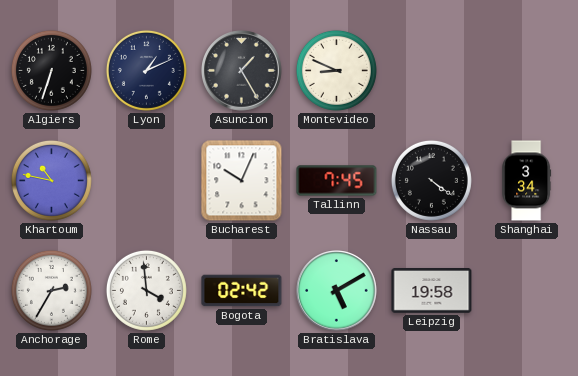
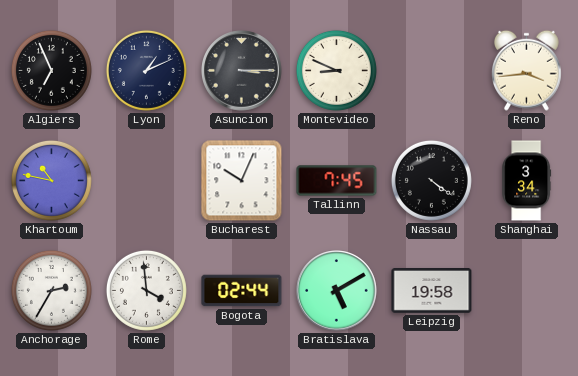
Algiers: 6:33 -> 6:56 (51, 70)
Asuncion: 1:25 -> 3:15 (242, 71)
Reno: none -> 3:44 (526, 70)
Bogota: 02:42 -> 02:44 (242, 291)
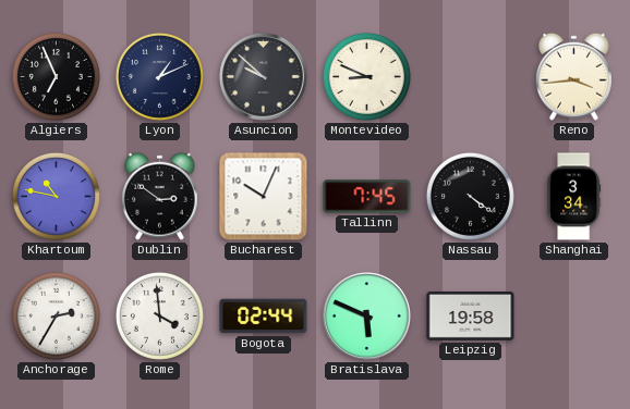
Asuncion: 3:15 -> 9:52 (264, 77)
Dublin: none -> 2:51 (159, 196)
Bratislava: 5:10 -> 5:49 (367, 317)
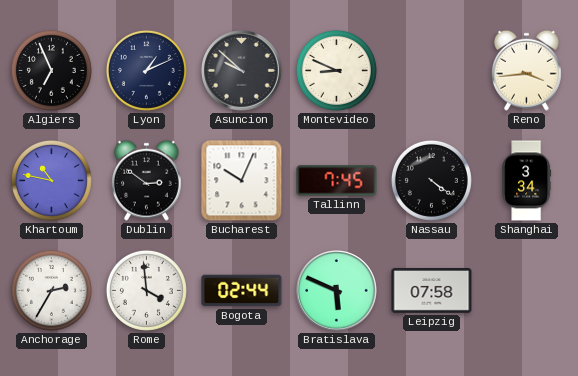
Leipzig: 19:58 -> 07:58 (432, 291)
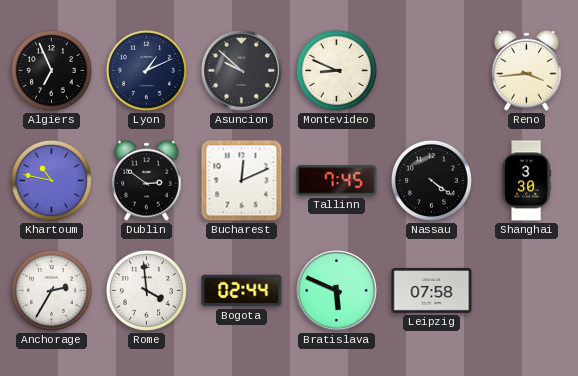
Bucharest: 10:04 -> 12:11 (242, 181)
Shanghai: 3:34 -> 3:30 (527, 181)
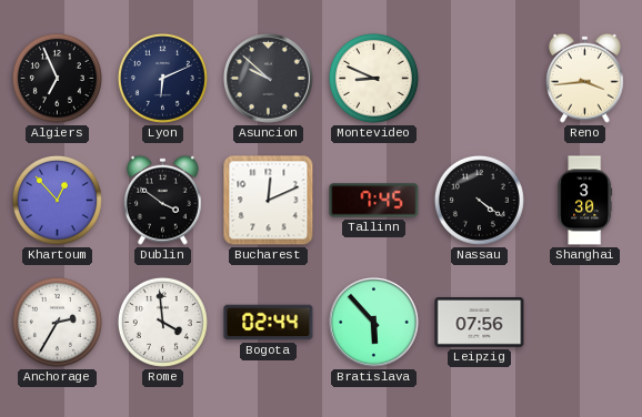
Lyon: 1:11 -> 6:11 (162, 78)
Khartoum: 10:47 -> 12:53 (57, 200)
Dublin: 2:51 -> 3:51 (162, 200)
Bratislava: 5:49 -> 5:53 (374, 323)
Leipzig: 07:58 -> 07:56 (480, 323)
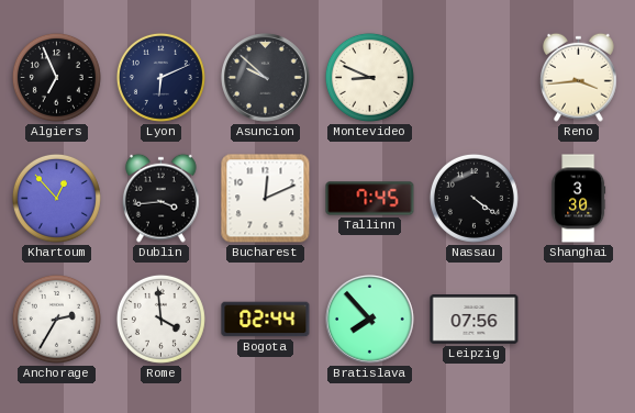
Dublin: 3:51 -> 3:44 (160, 198)
Bratislava: 5:53 -> 7:53 (370, 320)
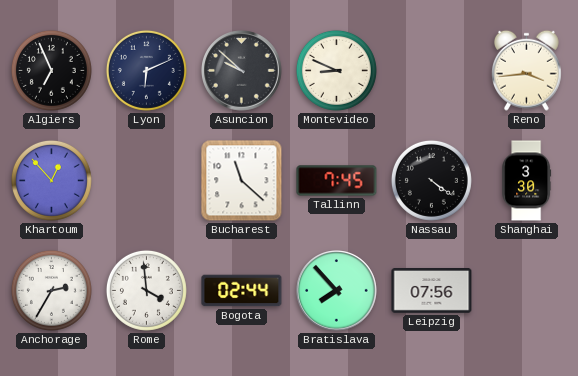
Dublin: 3:44 -> none (160, 198)
Bucharest: 12:11 -> 11:22 (242, 181)
